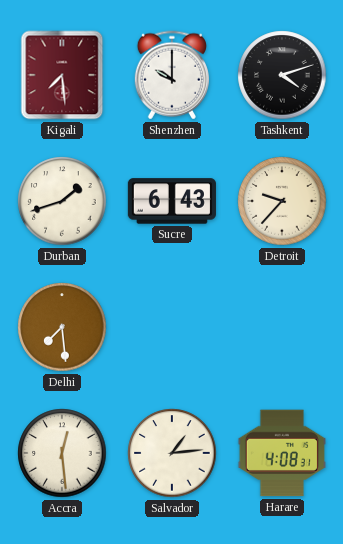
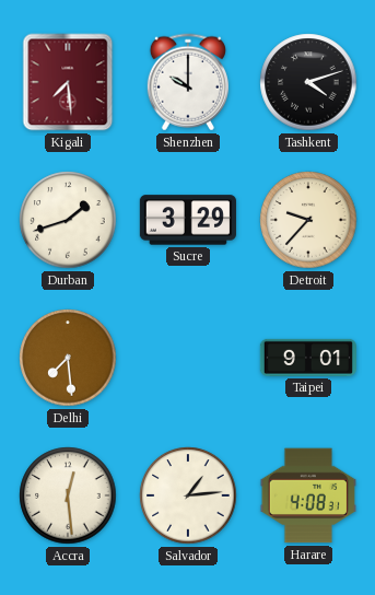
Sucre: 6:43 -> 3:29 (188, 220)
Taipei: none -> 9:01 (308, 358)
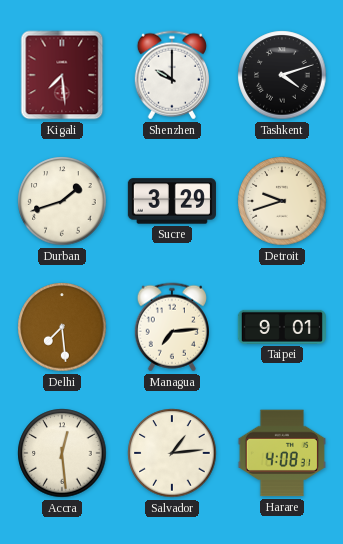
Detroit: 9:37 -> 9:42 (282, 201)
Managua: none -> 7:14 (172, 327)
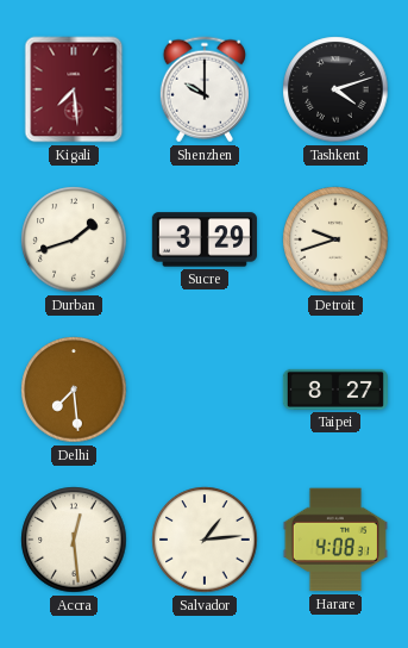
Managua: 7:14 -> none (172, 327)
Taipei: 9:01 -> 8:27 (335, 390)
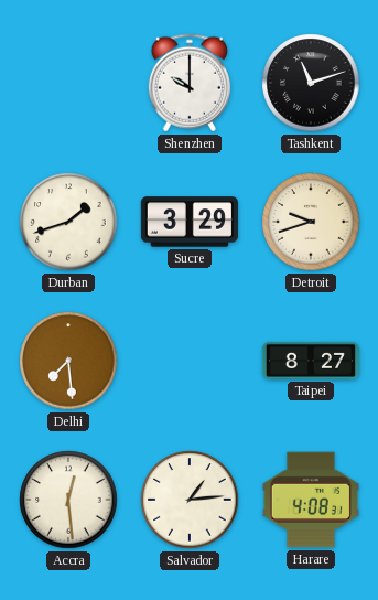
Kigali: 7:29 -> none (74, 89)
Tashkent: 4:12 -> 11:12 (311, 83)
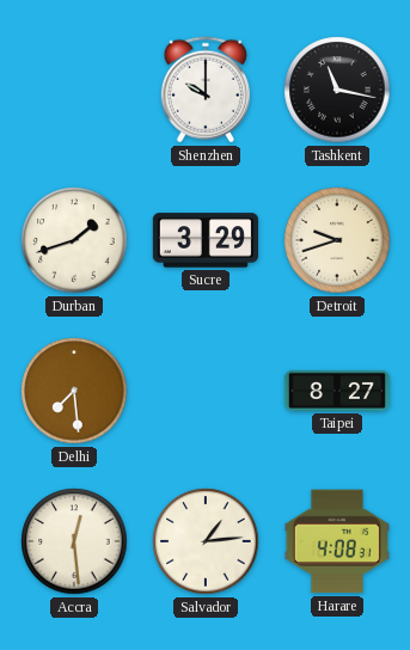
Tashkent: 11:12 -> 11:17 (337, 90)
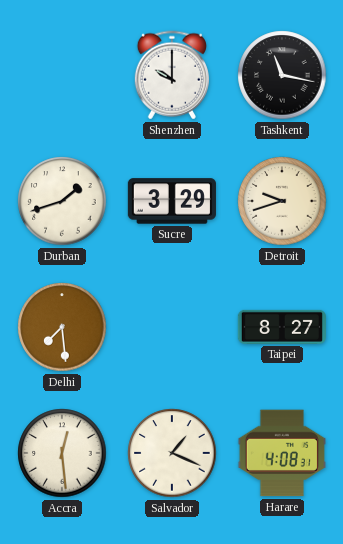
Salvador: 1:14 -> 1:19 (172, 453)
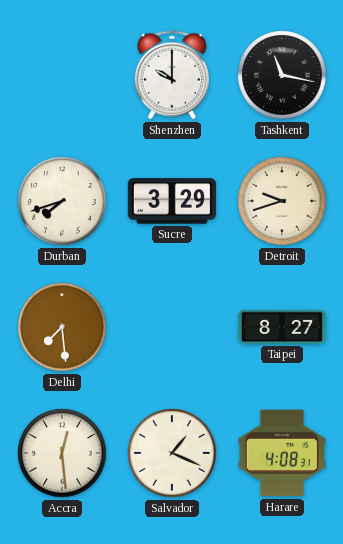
Durban: 1:42 -> 7:42 (62, 201)
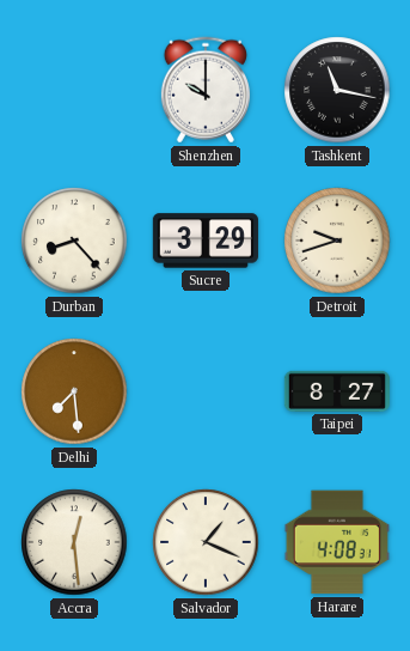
Durban: 7:42 -> 8:23 (74, 241)
